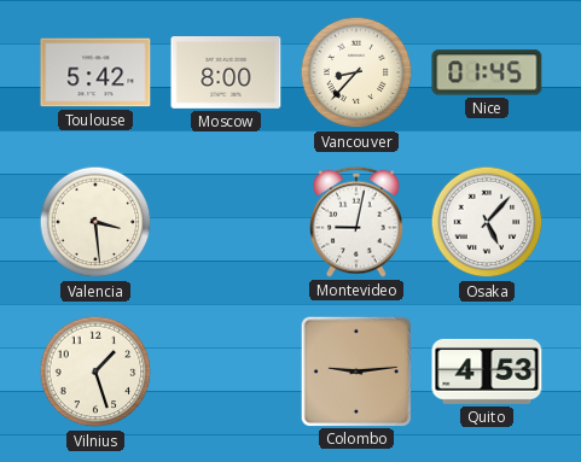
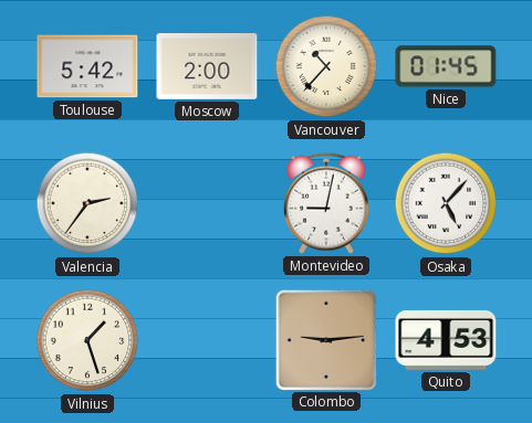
Moscow: 8:00 -> 2:00 (207, 67)
Vancouver: 8:37 -> 10:37 (326, 66)
Valencia: 3:29 -> 2:36 (87, 203)
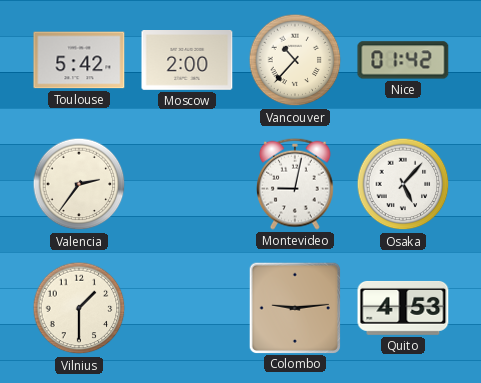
Nice: 01:45 -> 01:42 (403, 60)
Vilnius: 1:27 -> 1:30 (79, 308)
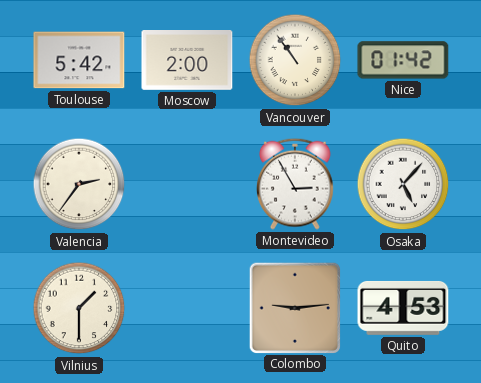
Vancouver: 10:37 -> 10:54 (295, 60)
Montevideo: 9:02 -> 2:55 (296, 184)
